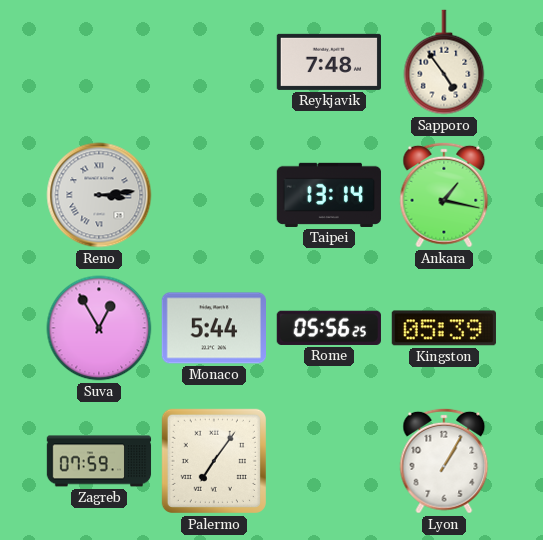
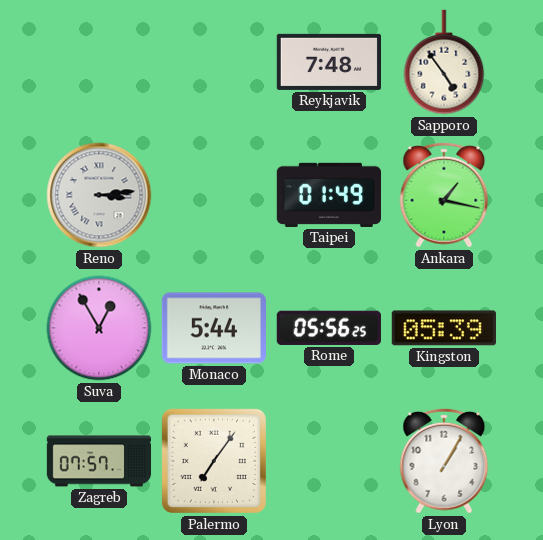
Taipei: 13:14 -> 01:49 (328, 195)
Zagreb: 07:59 -> 07:57 (99, 461)
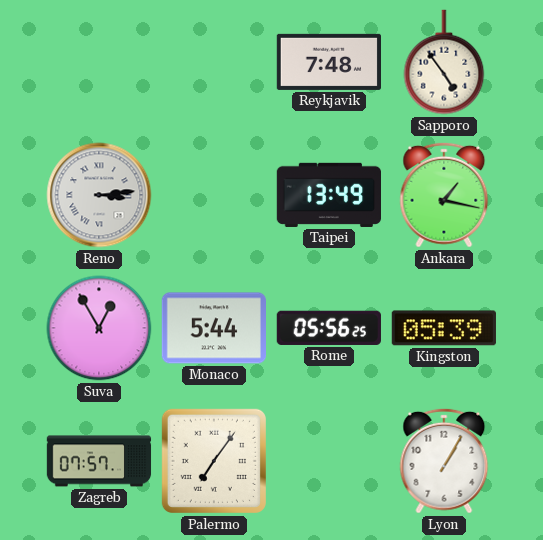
Taipei: 01:49 -> 13:49 (328, 195)
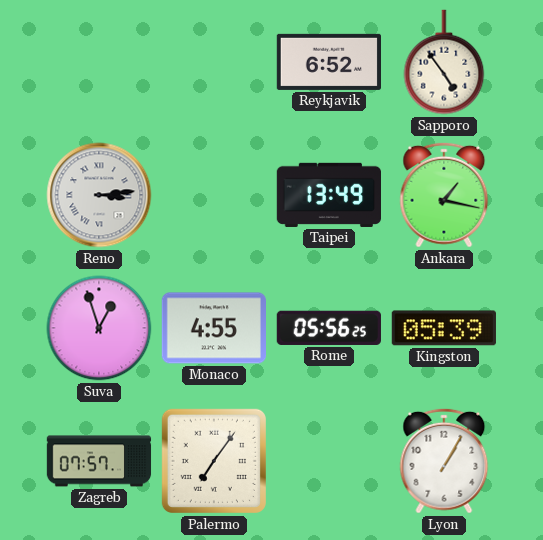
Reykjavik: 7:48 -> 6:52 (328, 62)
Suva: 12:55 -> 12:57 (99, 328)
Monaco: 5:44 -> 4:55 (213, 328)
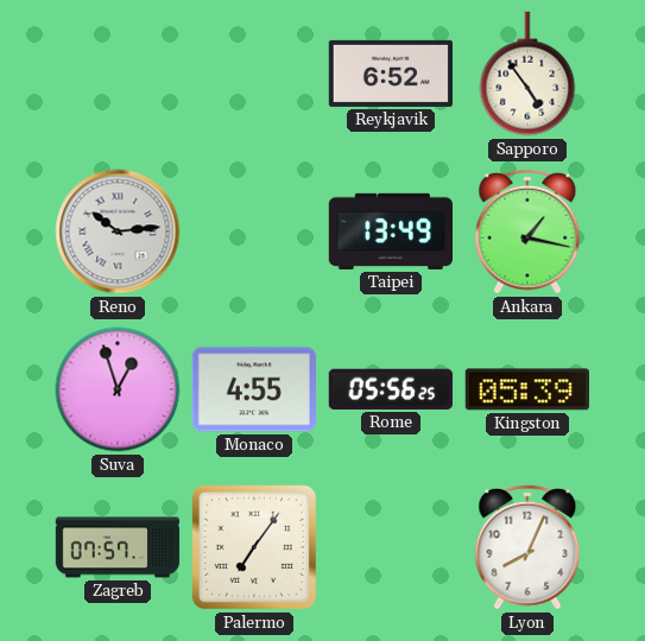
Reno: 3:14 -> 10:14 (118, 231)
Lyon: 1:05 -> 8:04 (527, 547)
